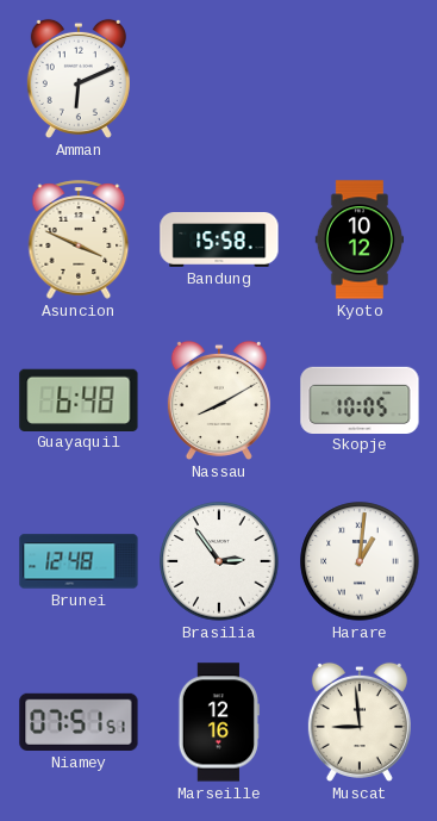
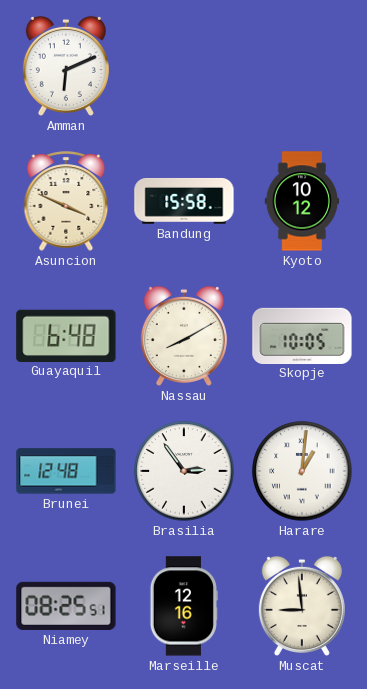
Niamey: 07:51 -> 08:25 (66, 606)
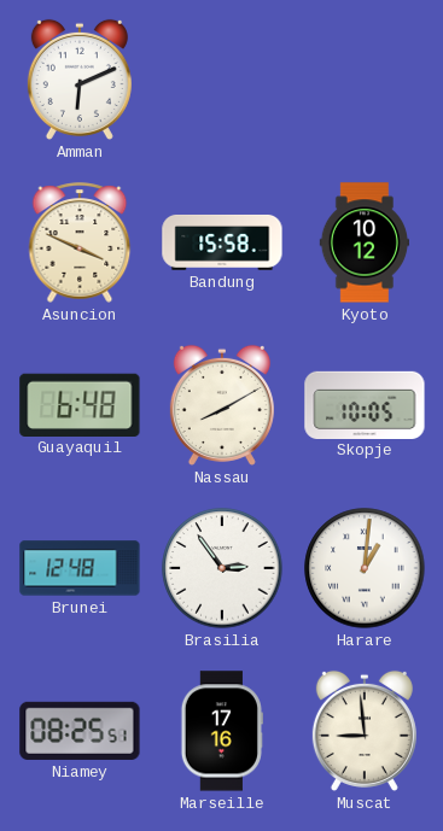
Marseille: 12:16 -> 17:16 (222, 731)
